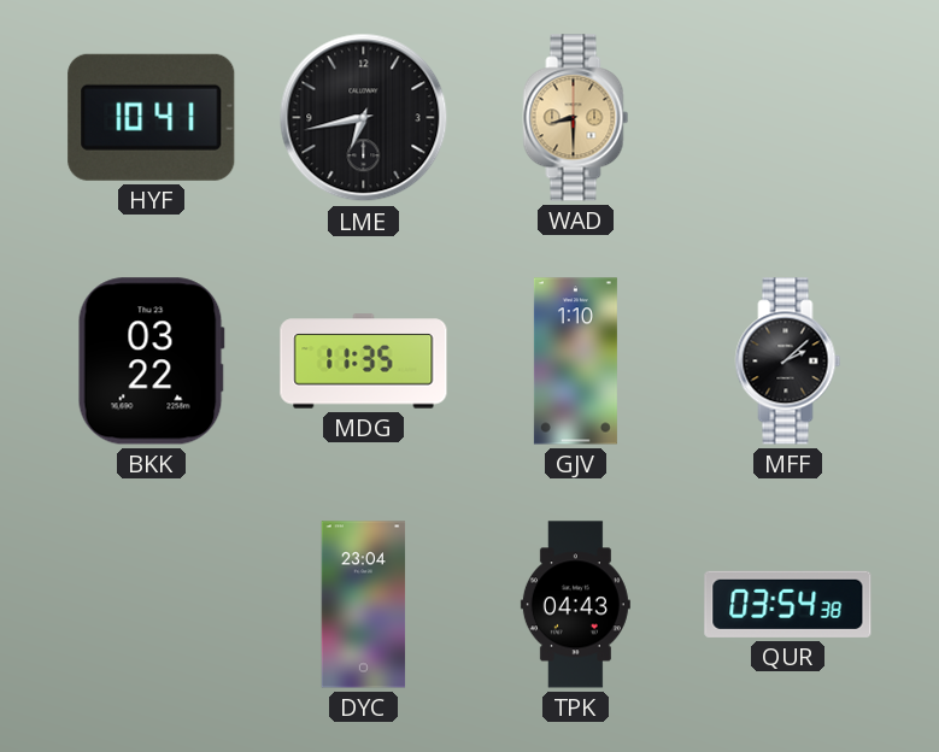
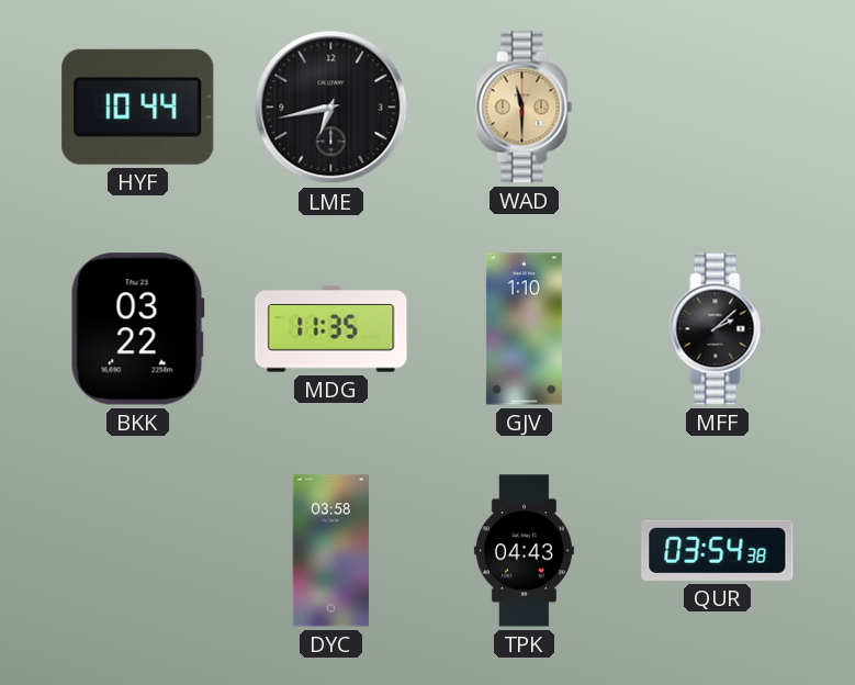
HYF: 10:41 -> 10:44 (138, 106)
WAD: 8:30 -> 11:30 (525, 108)
DYC: 23:04 -> 03:58 (331, 551)
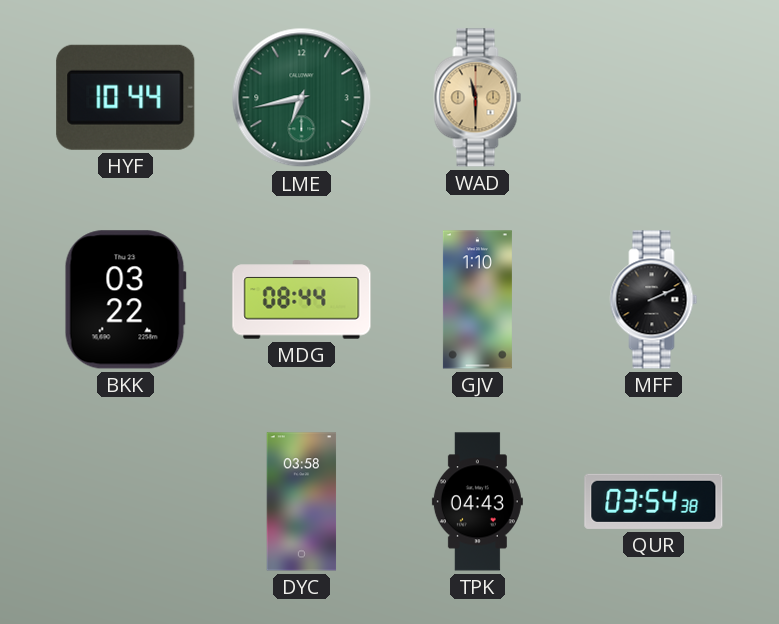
LME dial: black -> green (302, 98)
MDG: 11:35 -> 08:44 (302, 300)
MFF: 2:08 -> 2:11 (654, 300)
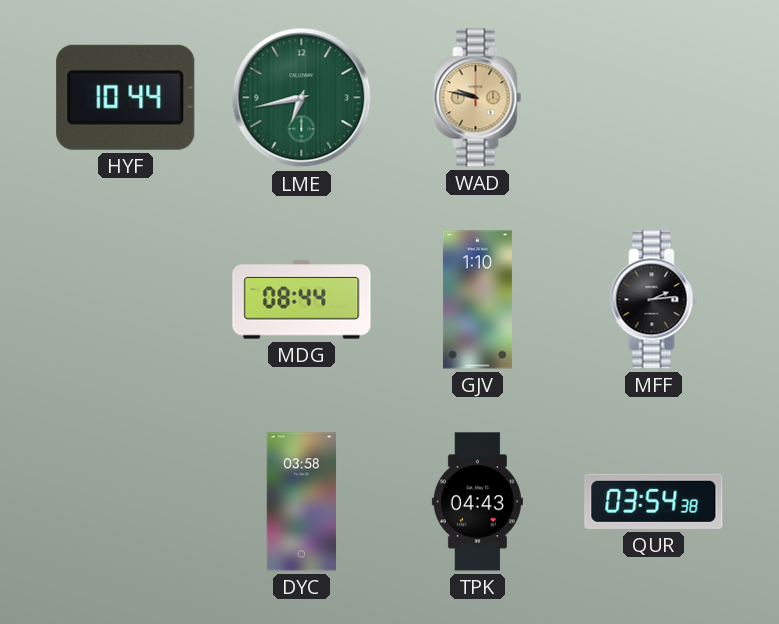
WAD: 11:30 -> 9:47 (478, 98)
BKK: 03:22 -> none (125, 300)
MFF: 2:11 -> 2:14 (654, 300)
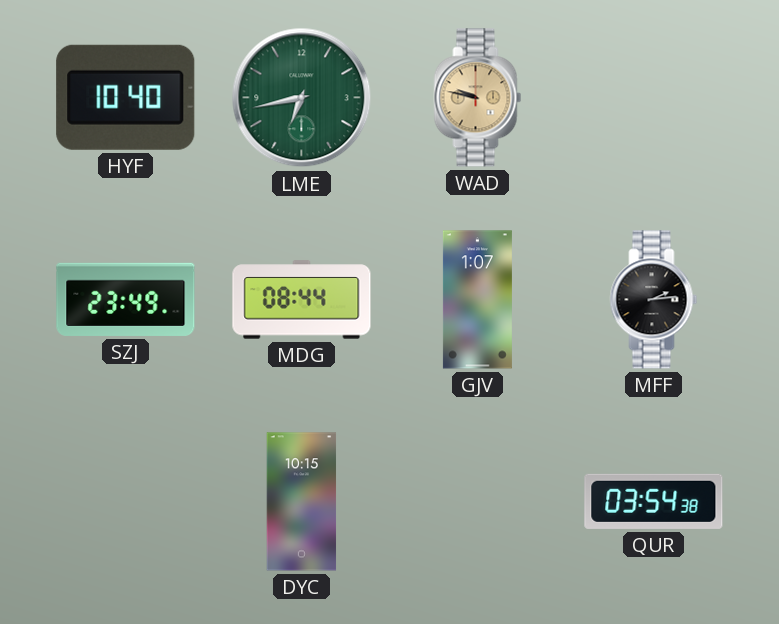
HYF: 10:44 -> 10:40 (126, 97)
SZJ: none -> 23:49 (126, 299)
GJV: 1:10 -> 1:07 (477, 300)
DYC: 03:58 -> 10:15 (302, 502)
TPK: 04:43 -> none (477, 502)
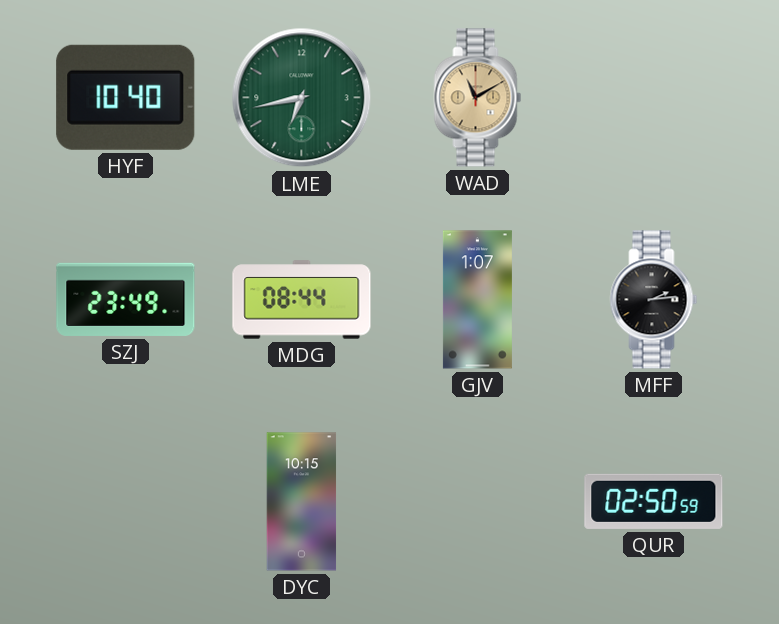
WAD: 9:47 -> 11:10 (478, 98)
QUR: 03:54 -> 02:50 (654, 501)
